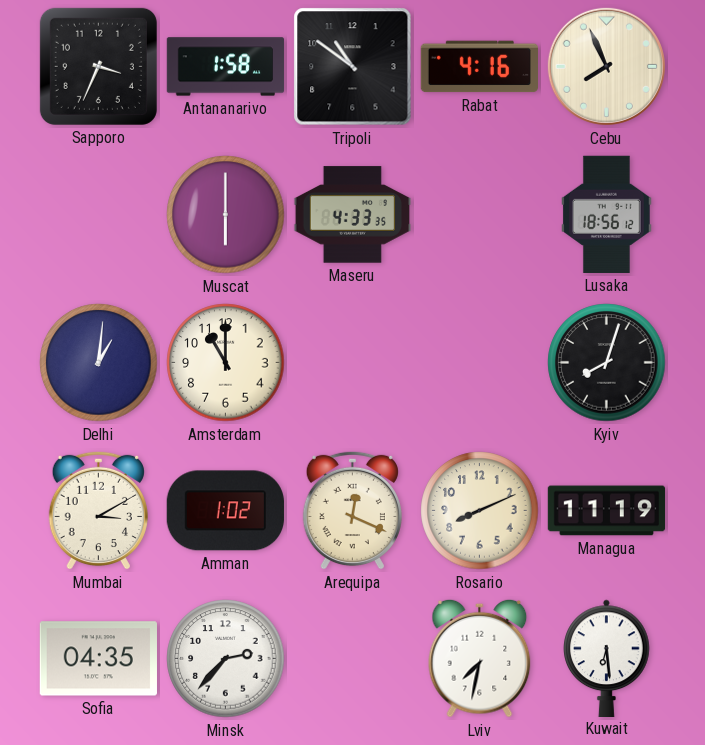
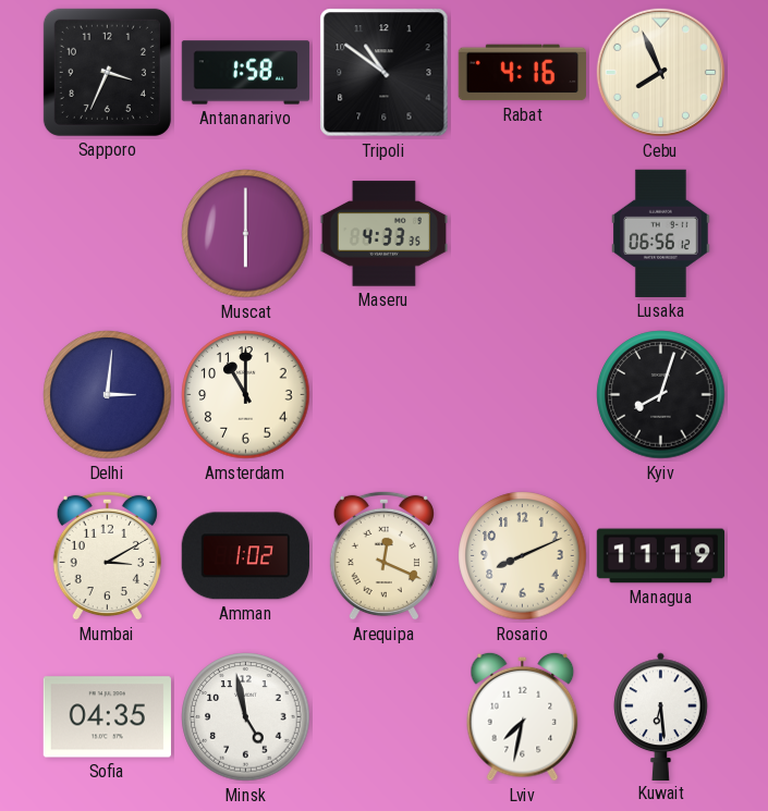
Lusaka: 18:56 -> 06:56 (661, 233)
Delhi: 1:01 -> 3:01 (108, 395)
Minsk: 2:37 -> 4:58 (246, 717)
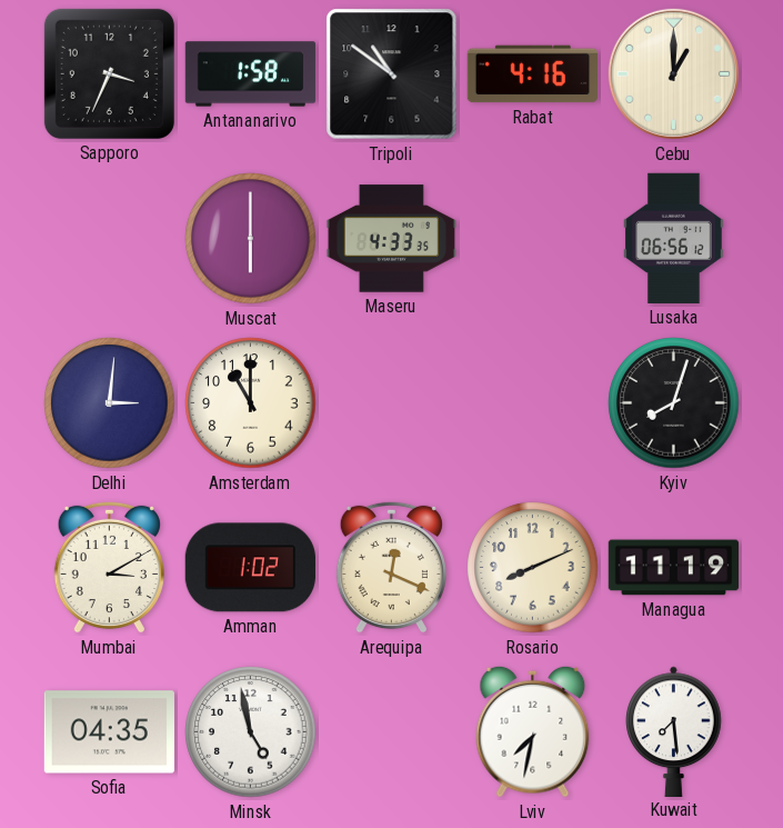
Cebu: 7:56 -> 1:00 (673, 73)
Kuwait: 6:29 -> 7:29 (674, 731)
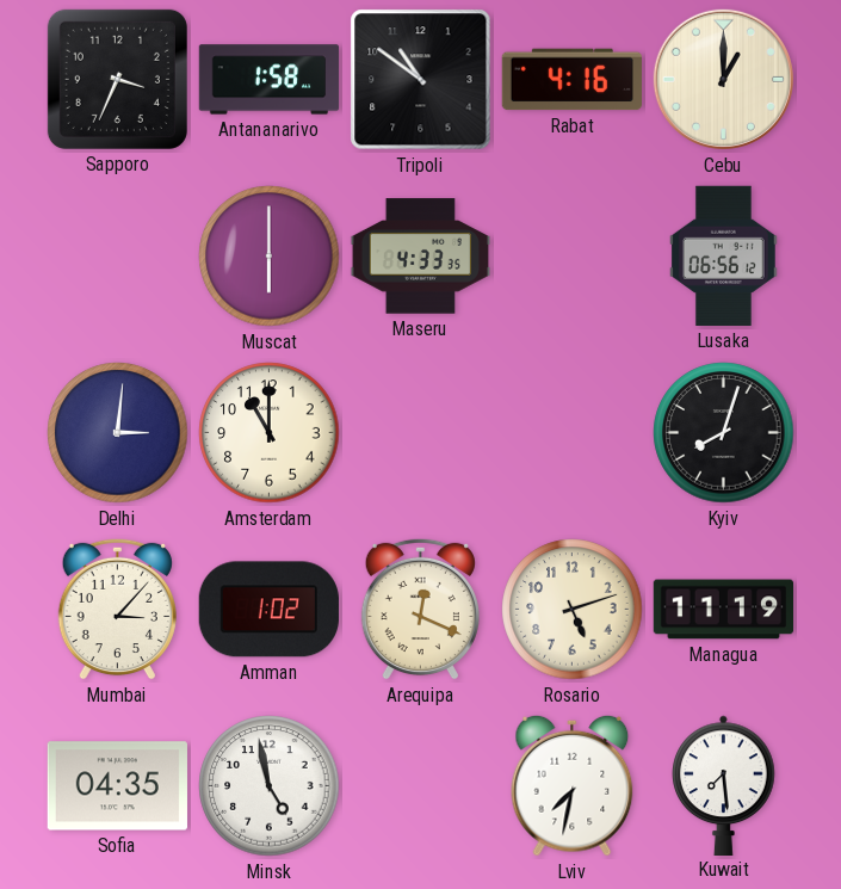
Mumbai: 3:10 -> 3:07 (117, 609)
Rosario: 8:11 -> 5:12 (573, 610)
